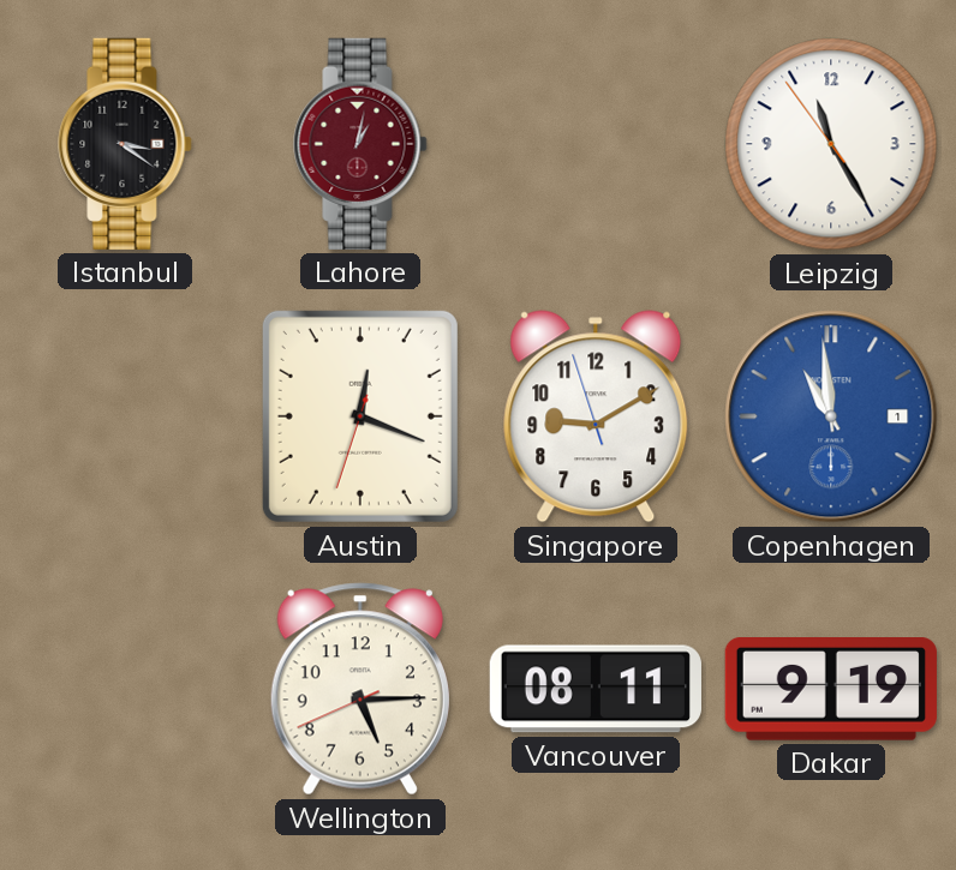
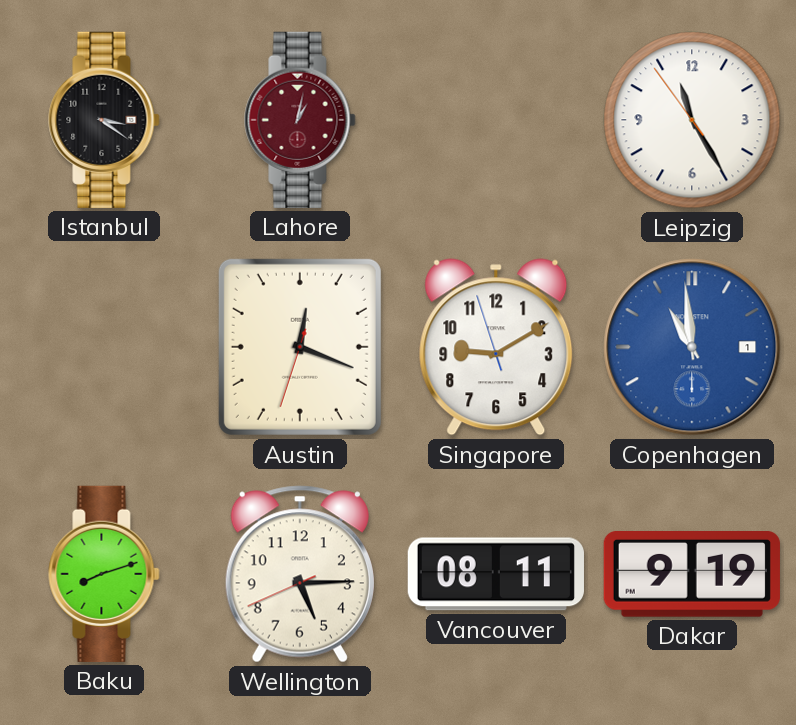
Baku: none -> 8:12 (104, 574)
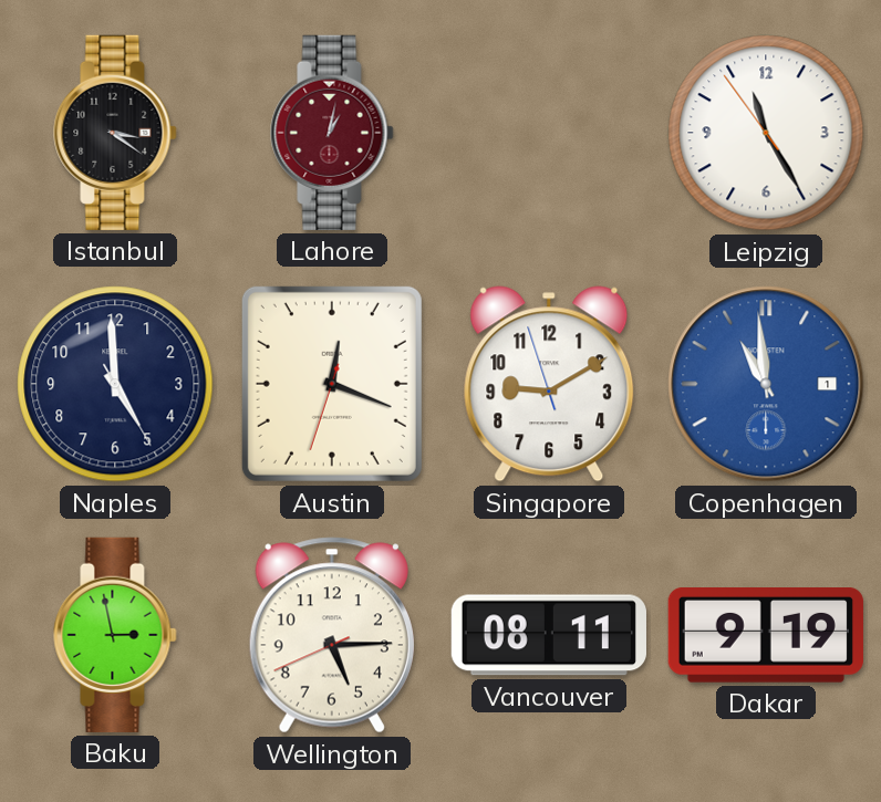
Naples: none -> 4:59 (115, 384)
Baku: 8:12 -> 2:58 (115, 635)
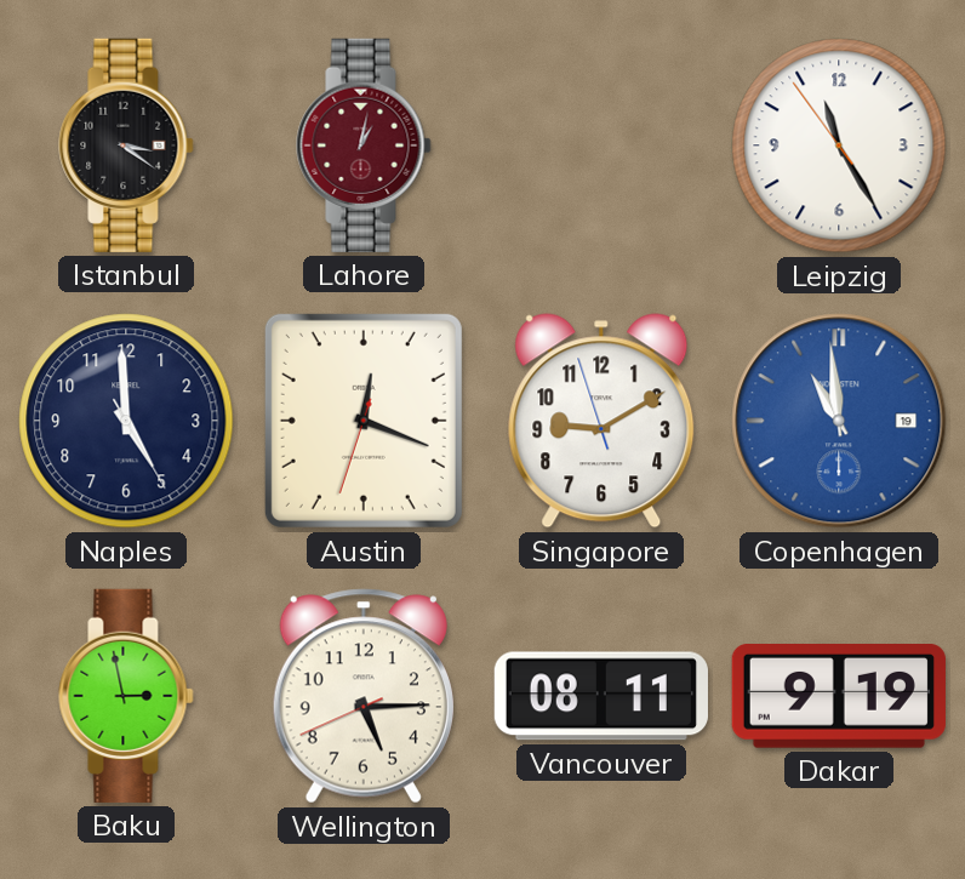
Copenhagen date: 1 -> 19 (839, 421)
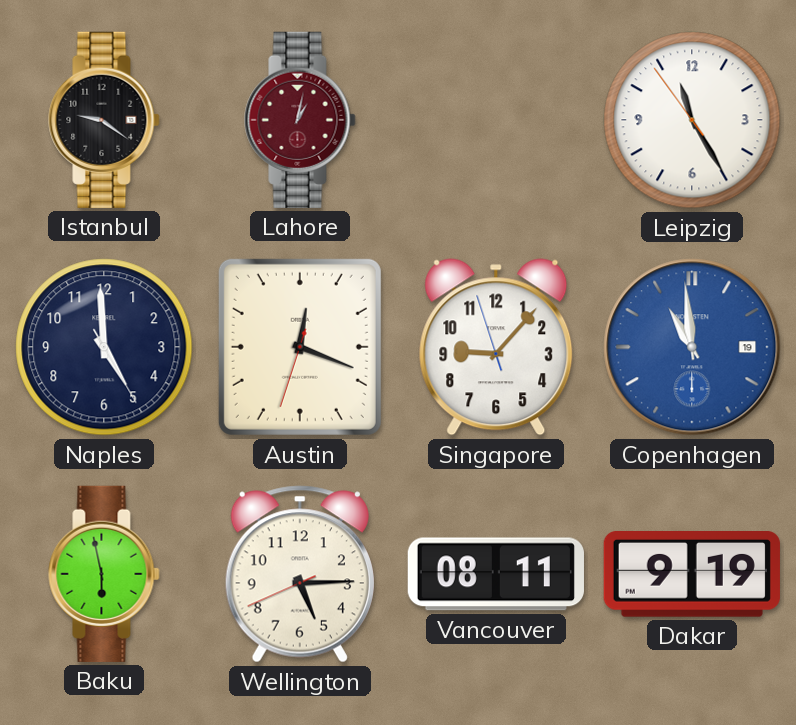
Istanbul: 3:21 -> 9:21 (104, 120)
Singapore: 9:09 -> 9:06 (496, 347)
Baku: 2:58 -> 5:58 (104, 574)
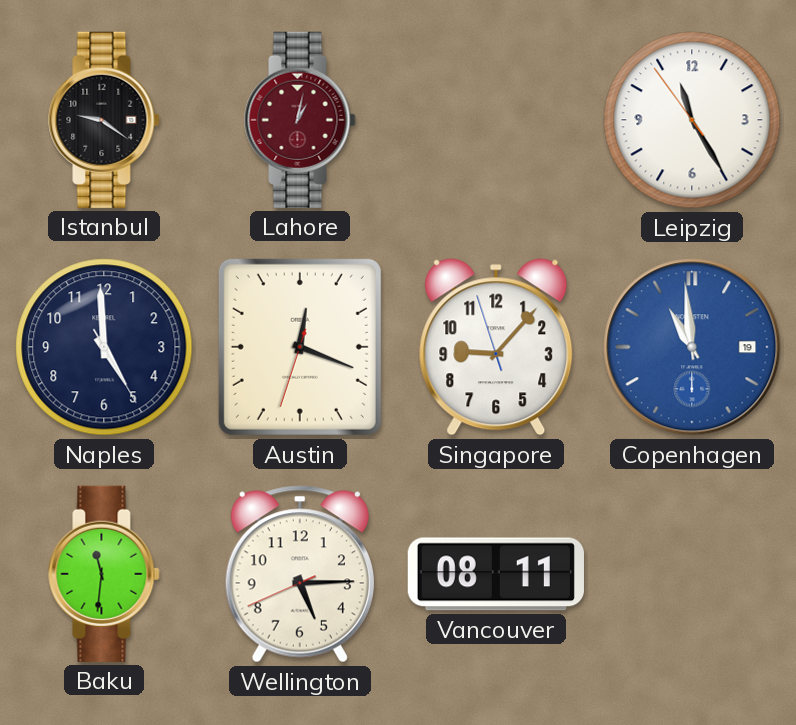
Baku: 5:58 -> 11:31 (104, 574)
Dakar: 9:19 -> none (692, 575)
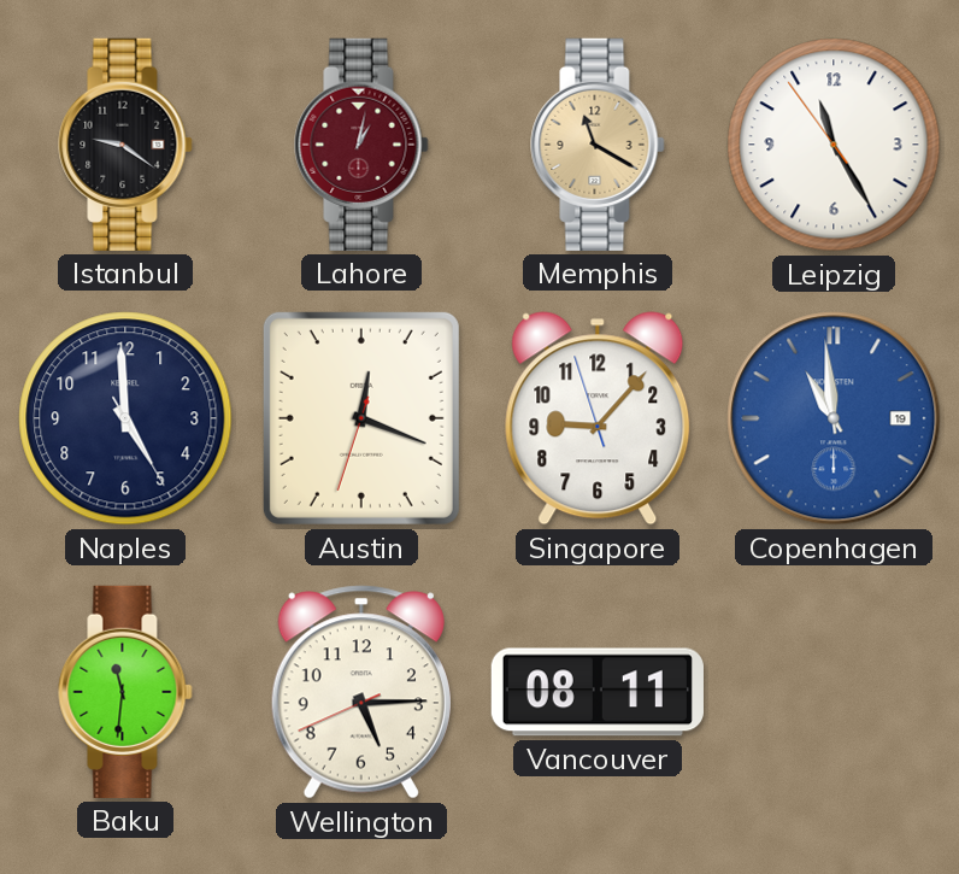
Memphis: none -> 11:20 (598, 145)
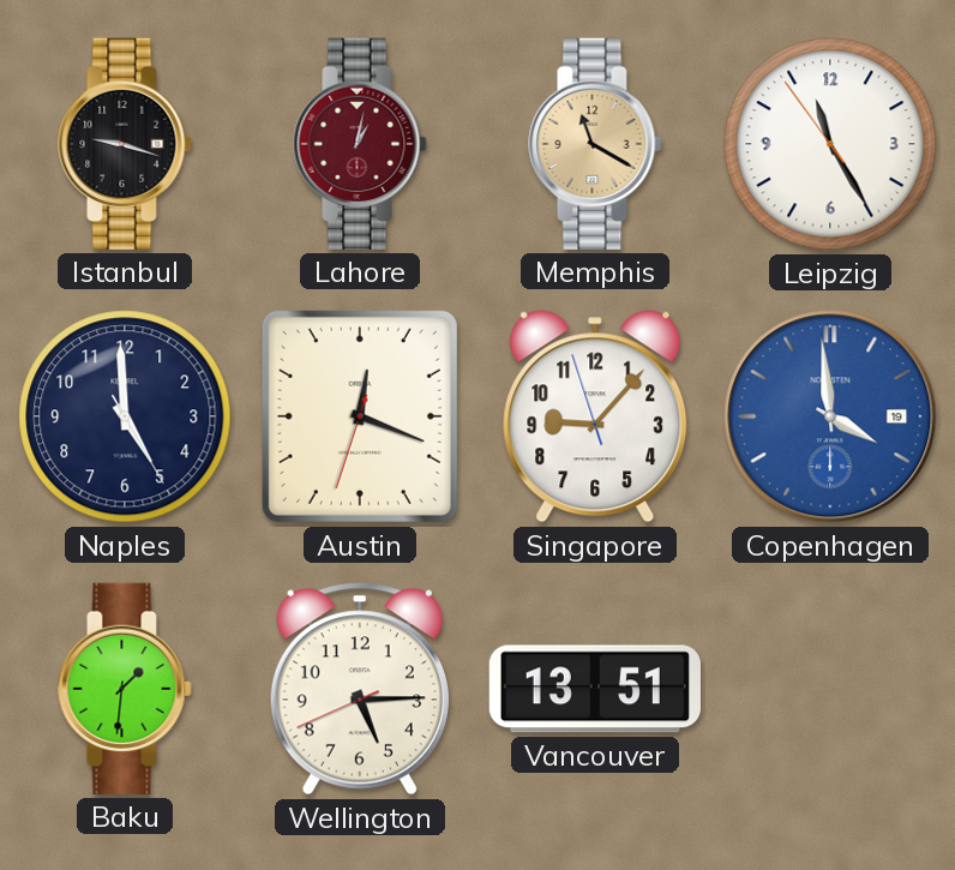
Istanbul: 9:21 -> 9:18 (125, 144)
Copenhagen: 10:59 -> 3:59 (830, 416)
Baku: 11:31 -> 1:31 (125, 689)
Vancouver: 08:11 -> 13:51 (595, 689)
